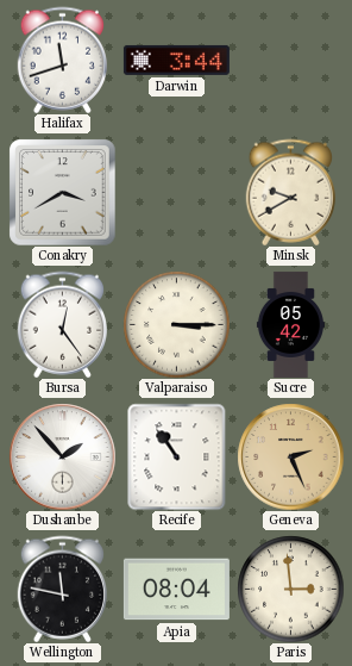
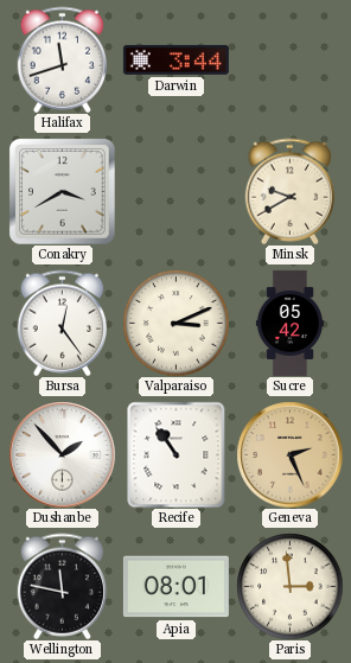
Valparaiso: 3:15 -> 3:11 (175, 323)
Apia: 08:04 -> 08:01 (175, 587)
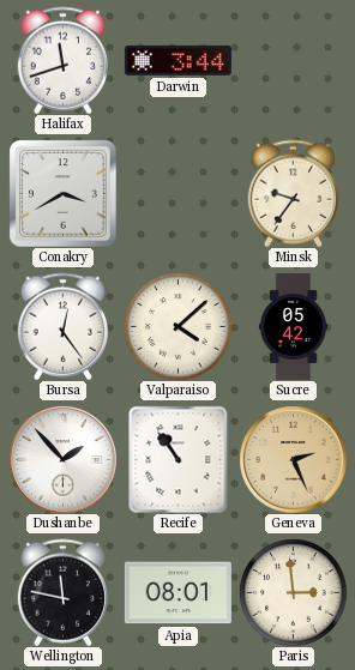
Minsk: 9:40 -> 9:36 (293, 193)
Valparaiso: 3:11 -> 4:08 (177, 326)
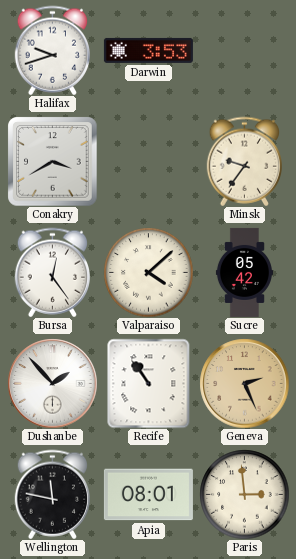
Halifax: 11:42 -> 9:42 (52, 50)
Darwin: 3:44 -> 3:53 (148, 50)
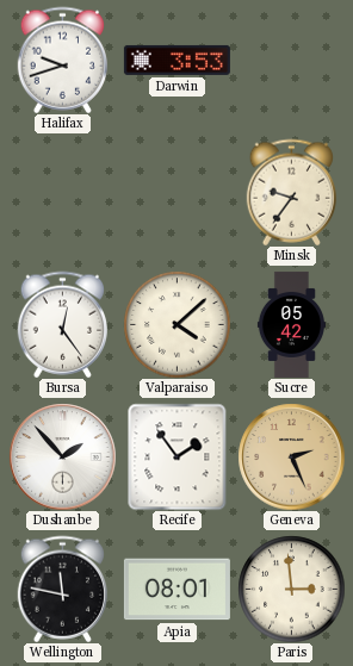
Conakry: 3:40 -> none (52, 161)
Recife: 10:54 -> 1:54 (178, 456)
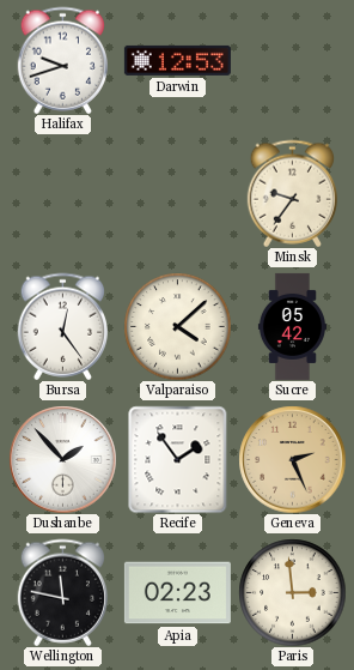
Darwin: 3:53 -> 12:53 (177, 60)
Apia: 08:01 -> 02:23 (177, 593)
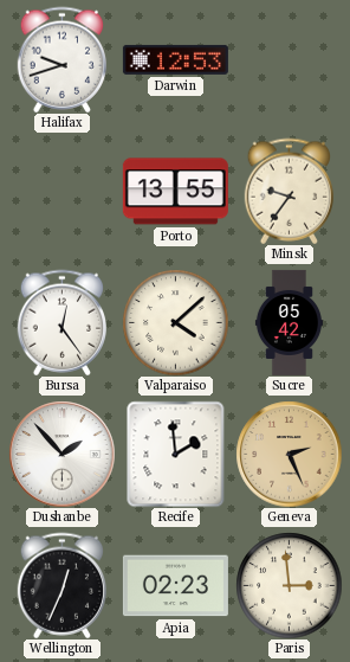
Porto: none -> 13:55 (175, 192)
Recife: 1:54 -> 1:59 (176, 454)
Wellington: 11:47 -> 12:34 (61, 585)
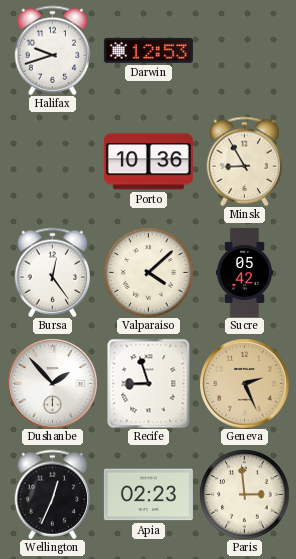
Porto: 13:55 -> 10:36 (148, 162)
Minsk: 9:36 -> 8:55 (244, 161)
Recife: 1:59 -> 8:57 (149, 383)
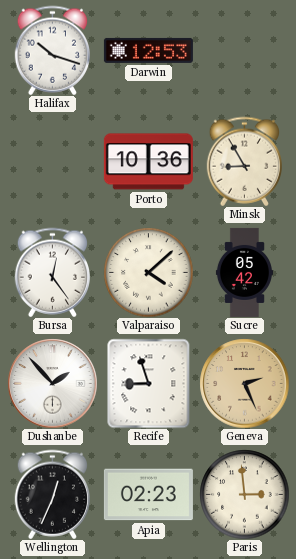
Halifax: 9:42 -> 10:18 (52, 50)
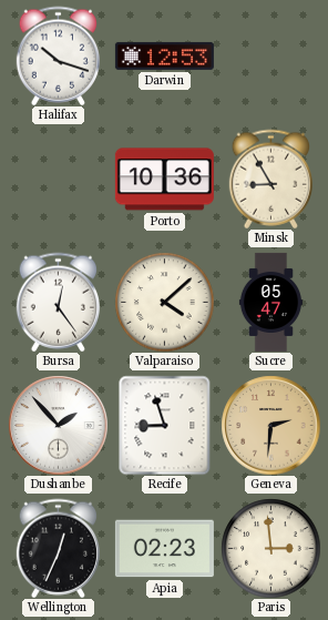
Sucre: 05:42 -> 05:47 (270, 302)
Geneva: 2:26 -> 2:31 (270, 425)
